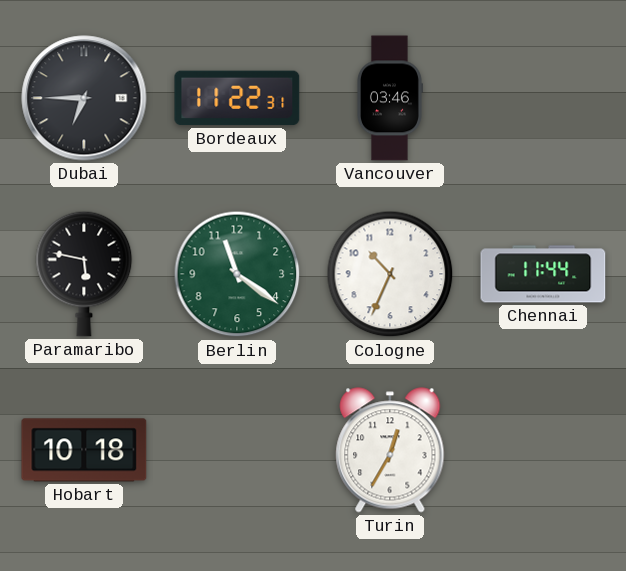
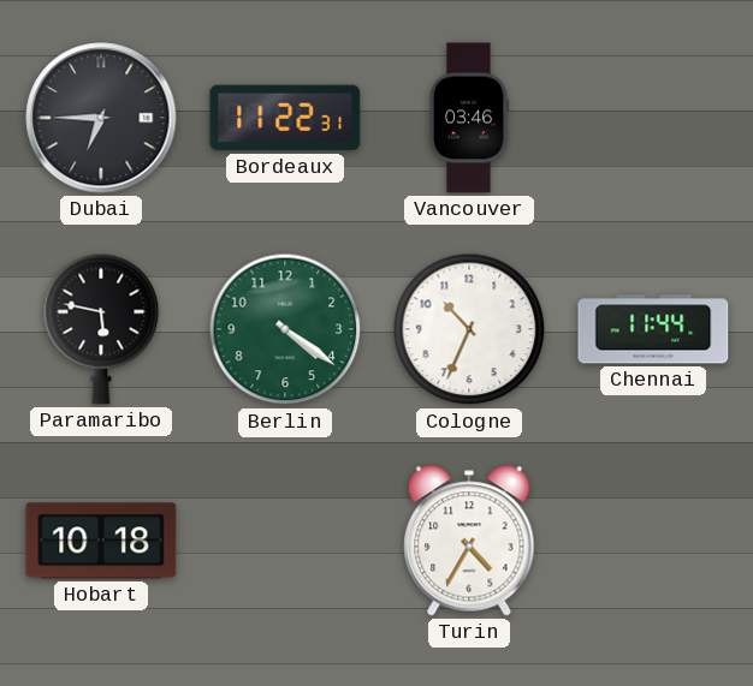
Berlin: 11:21 -> 4:21 (285, 329)
Turin: 12:35 -> 4:35 (469, 541)
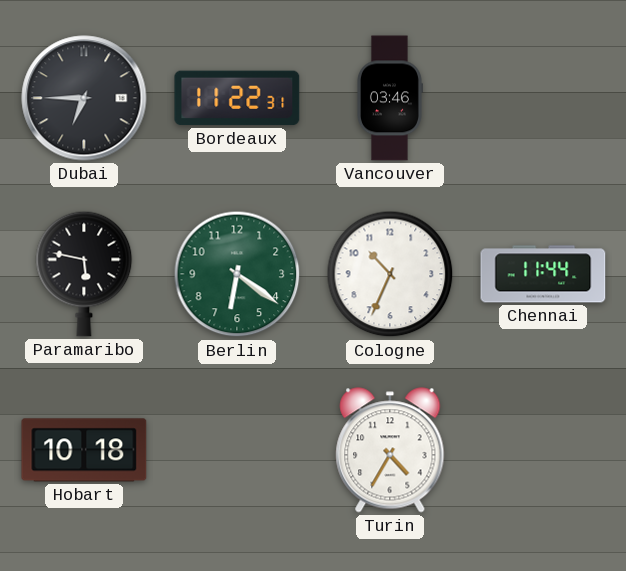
Berlin: 4:21 -> 6:21 (237, 274)
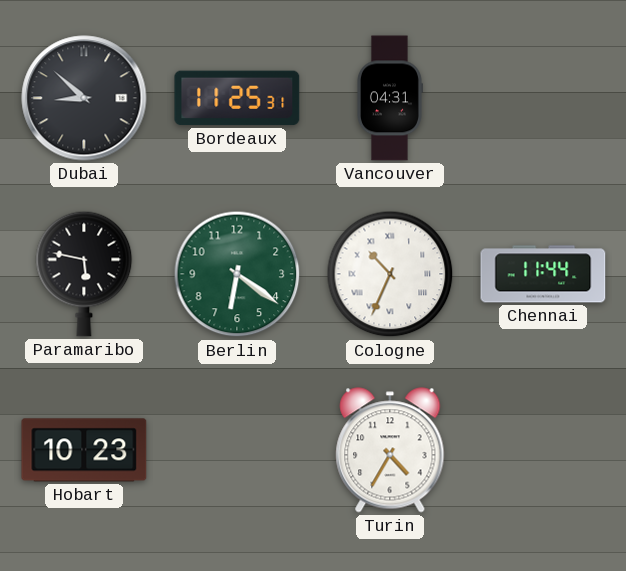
Dubai: 6:45 -> 8:52 (84, 98)
Bordeaux: 11:22 -> 11:25 (237, 98)
Vancouver: 03:46 -> 04:31 (390, 98)
Cologne numerals: Arabic -> Roman (390, 274)
Hobart: 10:18 -> 10:23 (84, 450)
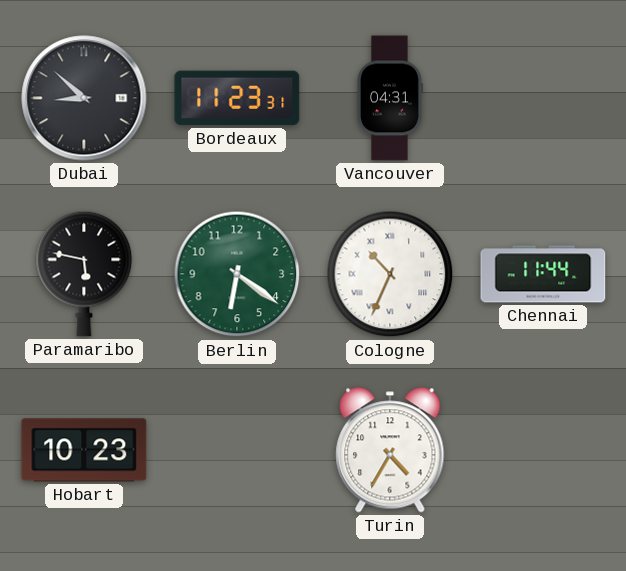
Bordeaux: 11:25 -> 11:23 (237, 98)
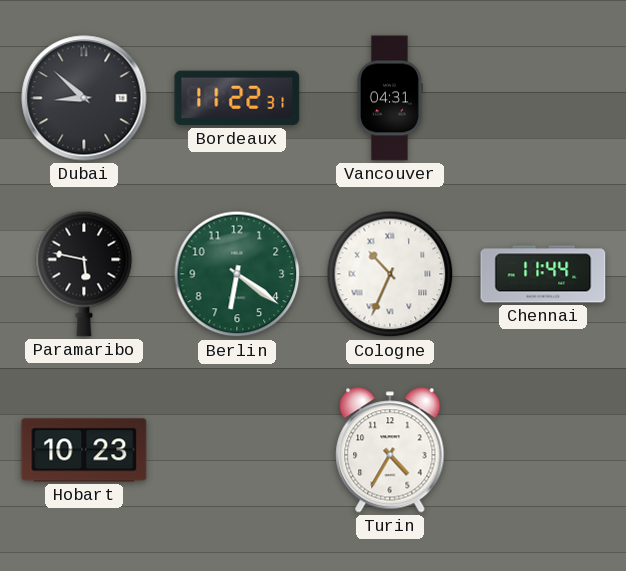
Bordeaux: 11:23 -> 11:22 (237, 98)
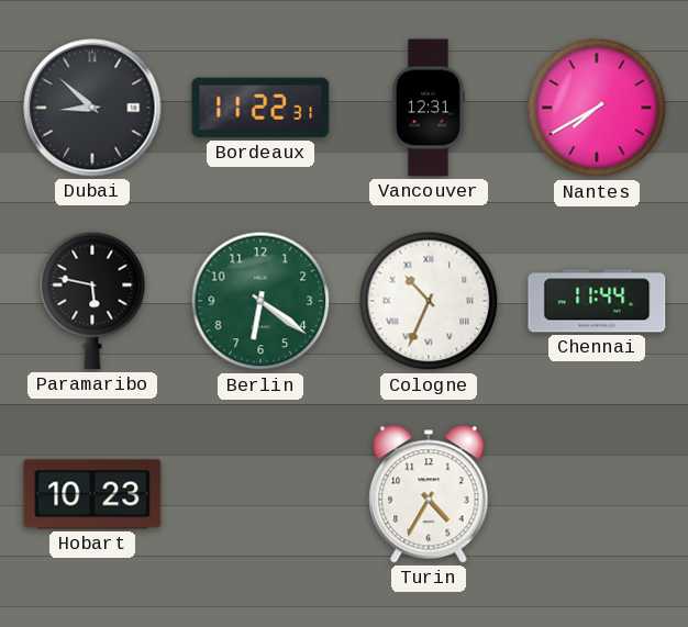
Vancouver: 04:31 -> 12:31 (429, 108)
Nantes: none -> 7:40 (597, 108)
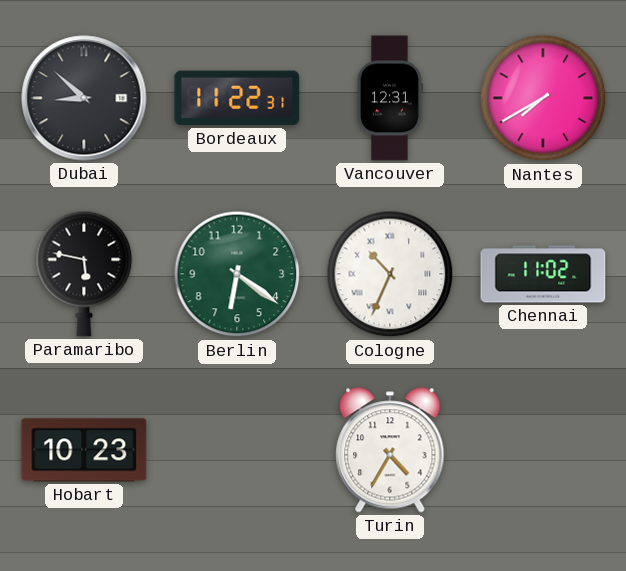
Chennai: 11:44 -> 11:02 (543, 274)
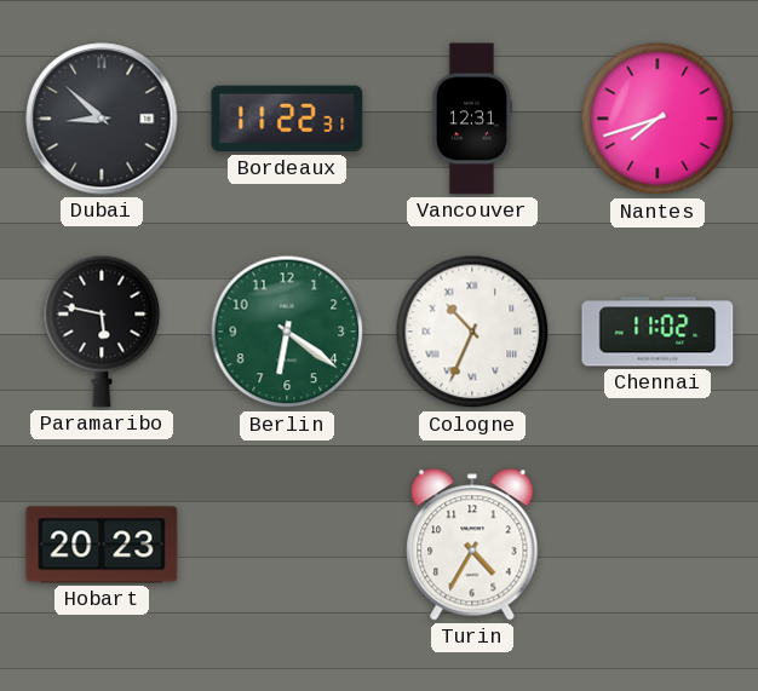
Nantes: 7:40 -> 7:42 (657, 119)
Hobart: 10:23 -> 20:23 (102, 545)
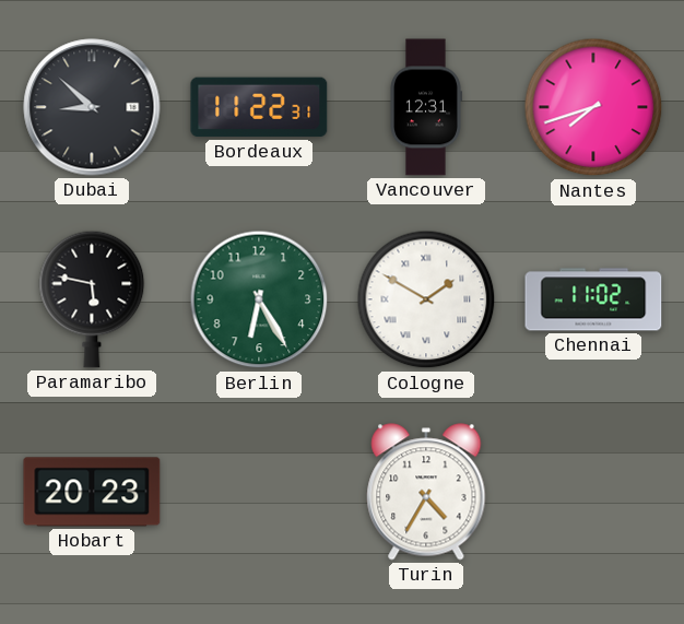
Berlin: 6:21 -> 6:25 (259, 299)
Cologne: 10:34 -> 1:50 (426, 299)
